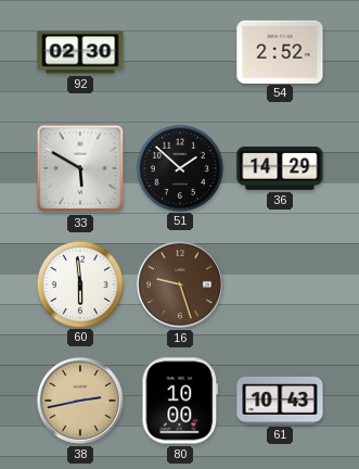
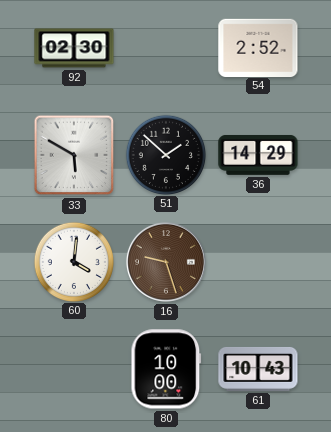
60: 5:59 -> 4:01 (73, 261)
38: 2:43 -> none (80, 401)
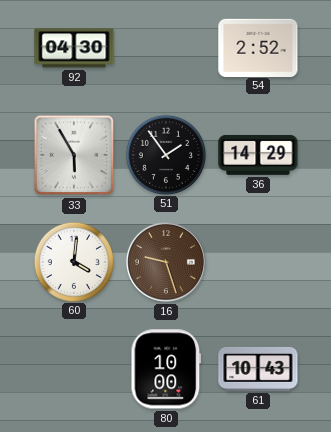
92: 02:30 -> 04:30 (74, 48)
33: 5:50 -> 5:55 (74, 155)
51: 1:52 -> 1:54 (165, 154)
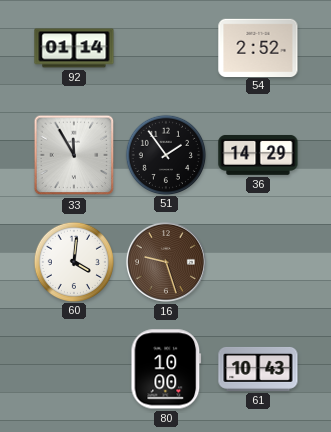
92: 04:30 -> 01:14 (74, 48)
33: 5:55 -> 11:55 (74, 155)
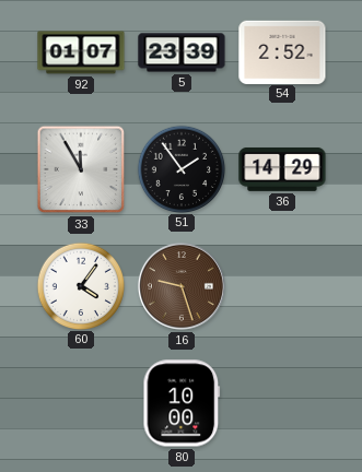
92: 01:14 -> 01:07 (81, 52)
5: none -> 23:39 (182, 52)
60: 4:01 -> 4:06 (80, 285)
61: 10:43 -> none (258, 369)
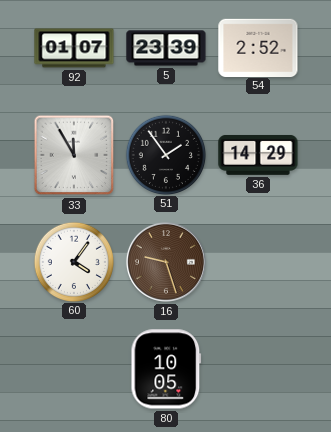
80: 10:00 -> 10:05 (166, 369)
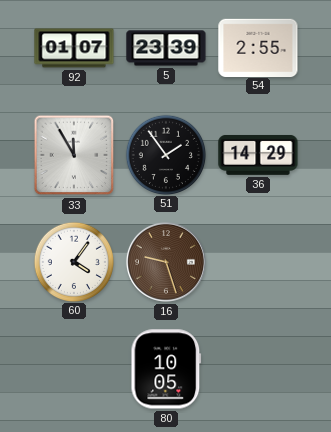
54: 2:52 -> 2:55 (258, 47)
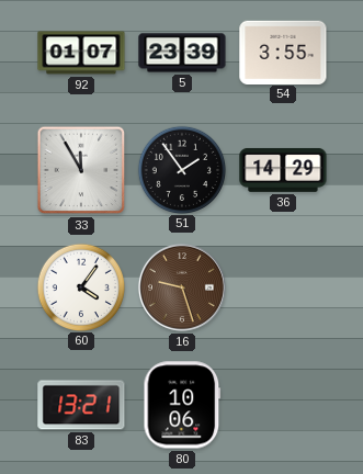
54: 2:55 -> 3:55 (283, 52)
83: none -> 13:21 (81, 405)
80: 10:05 -> 10:06 (182, 405)
